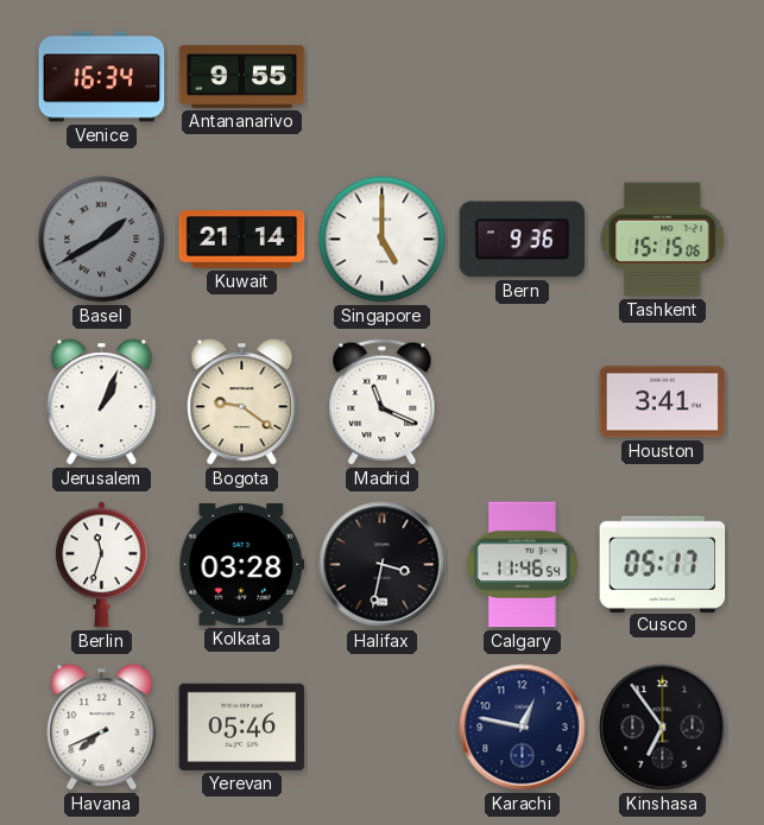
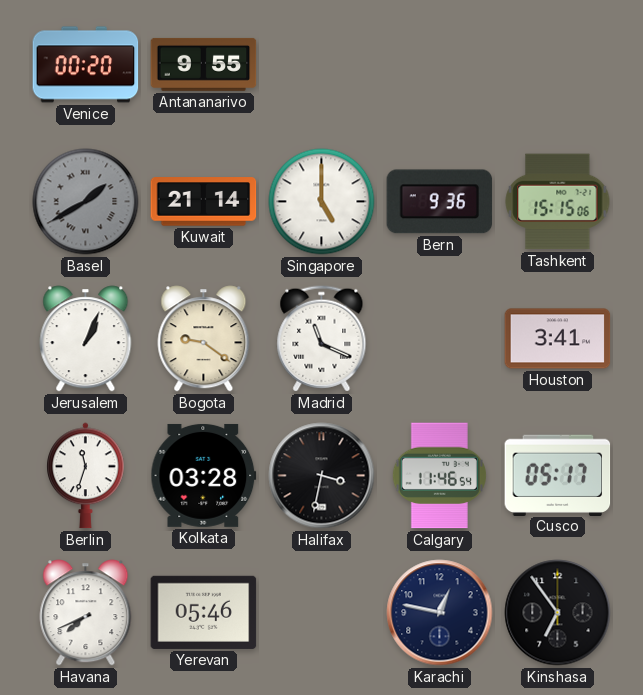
Venice: 16:34 -> 00:20 (86, 65)
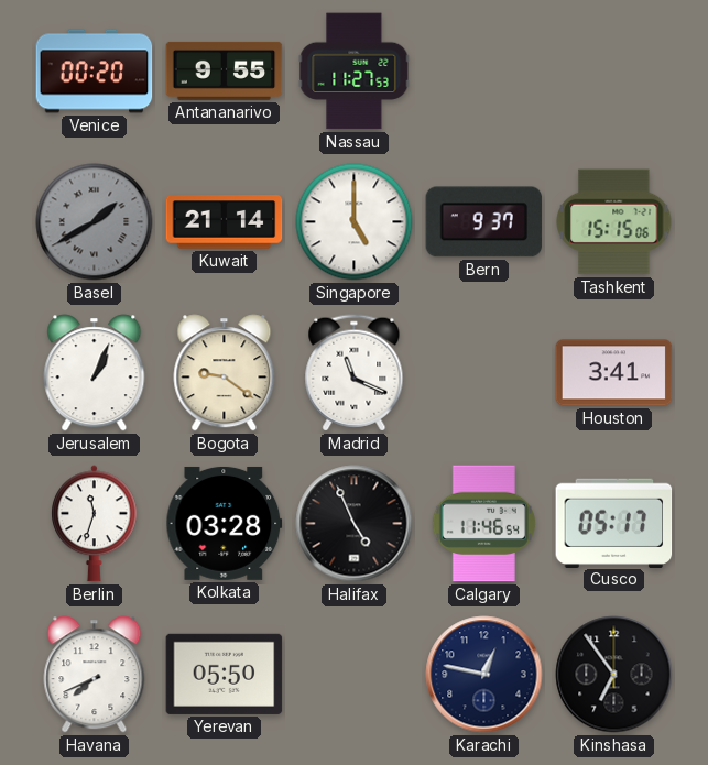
Nassau: none -> 11:27 (355, 72)
Bern: 9:36 -> 9:37 (484, 222)
Halifax: 3:32 -> 4:56 (355, 524)
Yerevan: 05:46 -> 05:50 (225, 674)
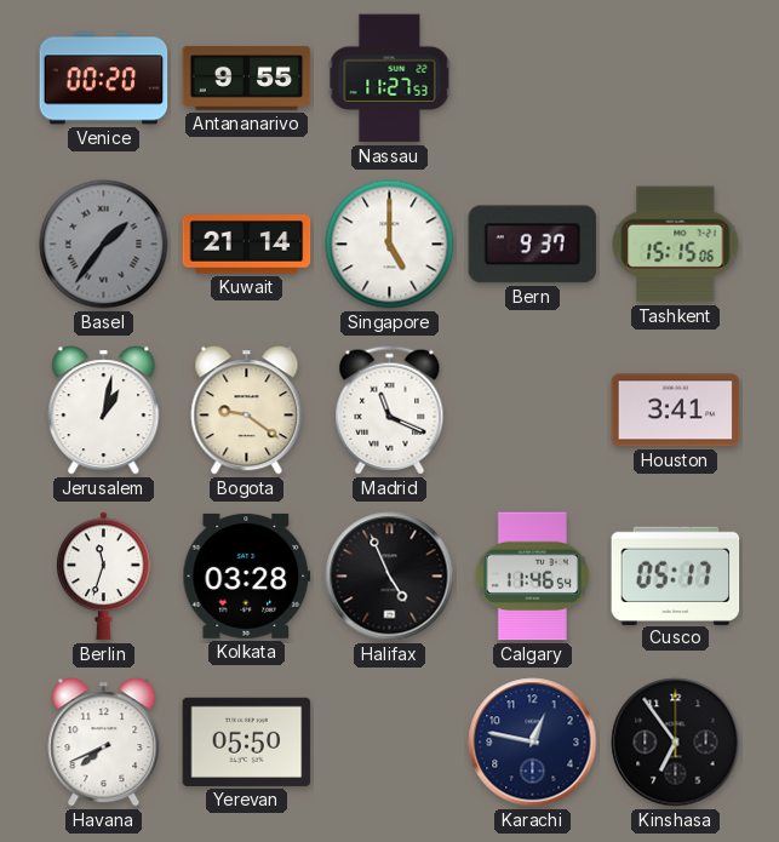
Basel: 1:40 -> 1:36 (104, 245)
Jerusalem: 1:04 -> 1:02 (104, 411)
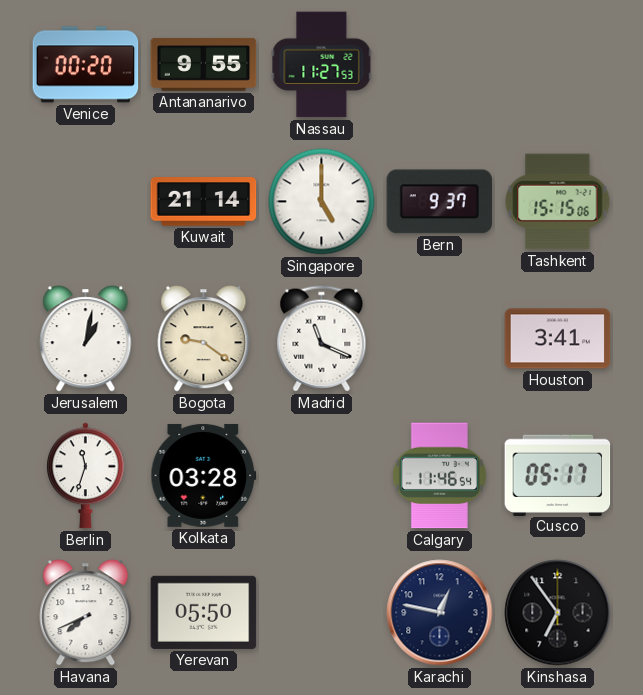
Basel: 1:36 -> none (104, 245)
Halifax: 4:56 -> none (390, 577)
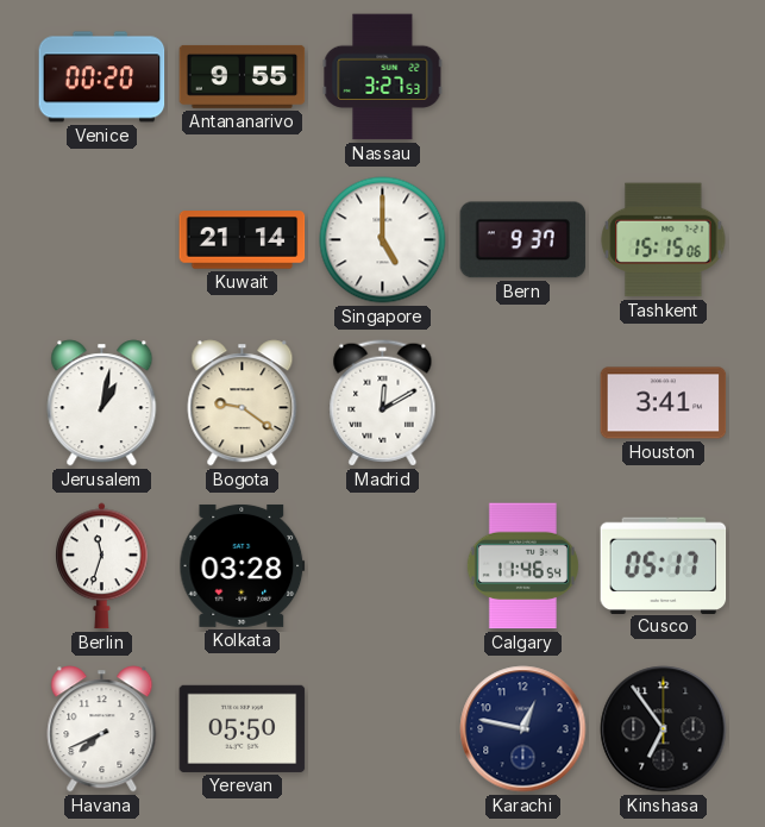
Nassau: 11:27 -> 3:27 (383, 77)
Madrid: 11:19 -> 12:10 (383, 403)
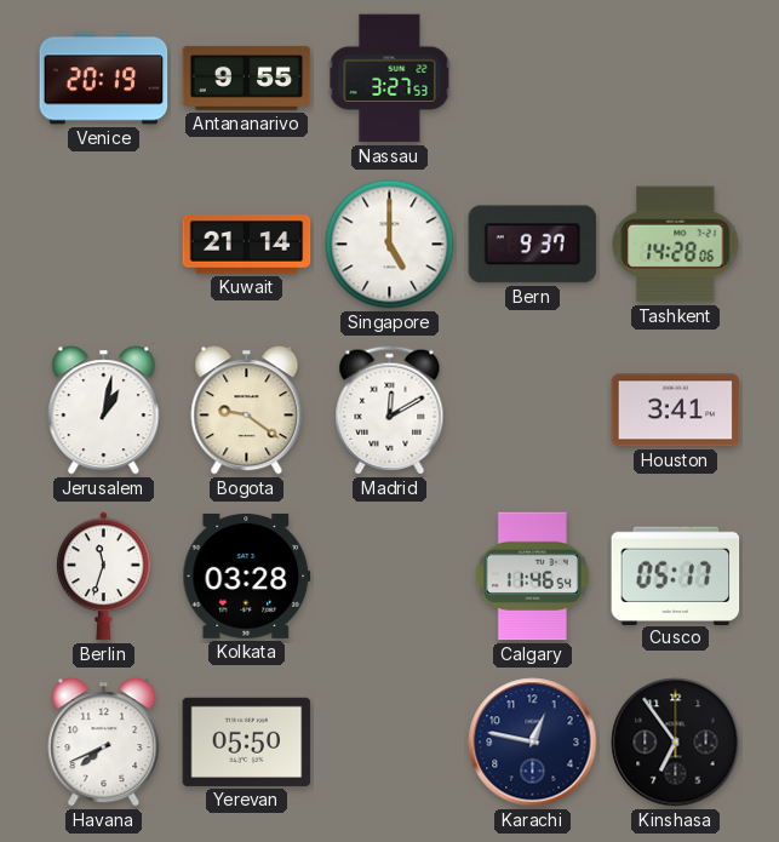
Venice: 00:20 -> 20:19 (104, 79)
Tashkent: 15:15 -> 14:28 (676, 245)
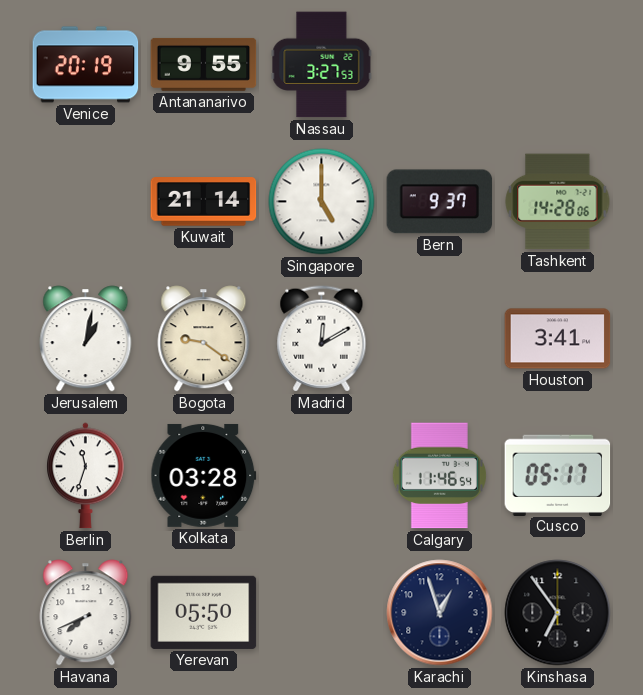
Karachi: 12:47 -> 12:57 (440, 613)
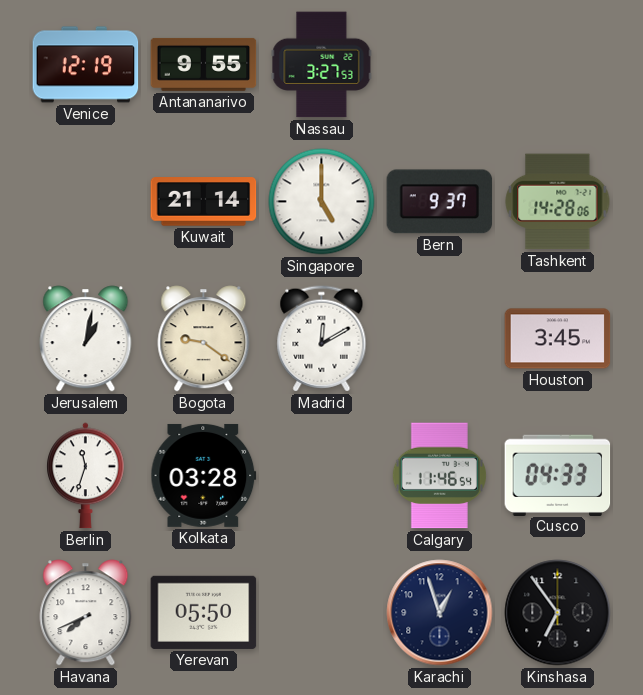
Venice: 20:19 -> 12:19 (86, 65)
Houston: 3:41 -> 3:45 (558, 339)
Cusco: 05:17 -> 04:33 (558, 475)
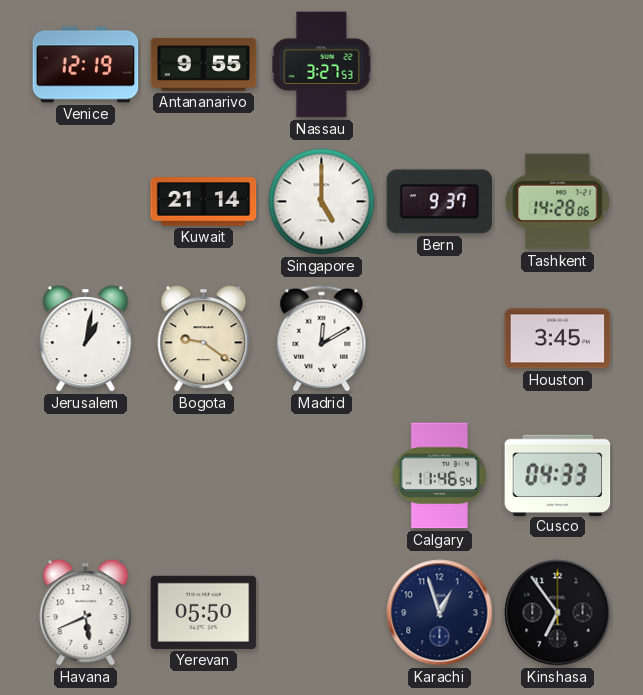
Berlin: 11:33 -> none (86, 476)
Kolkata: 03:28 -> none (204, 475)
Havana: 7:41 -> 5:41 (86, 613)
